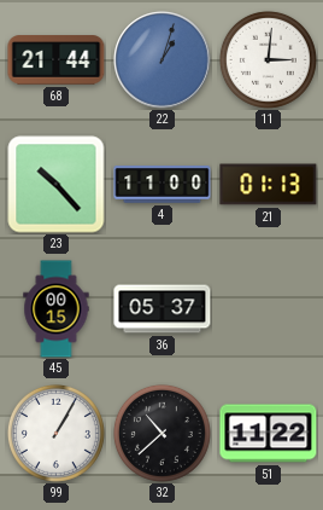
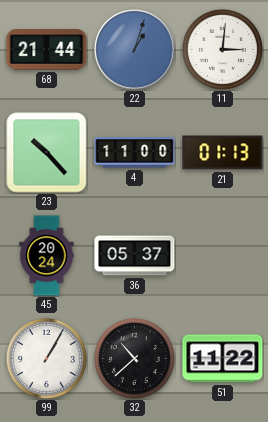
45: 00:15 -> 20:24 (47, 256)
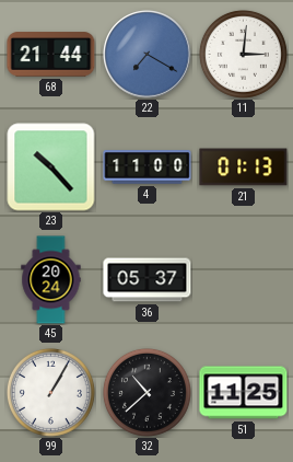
22: 1:03 -> 7:20 (148, 55)
51: 11:22 -> 11:25 (244, 393)
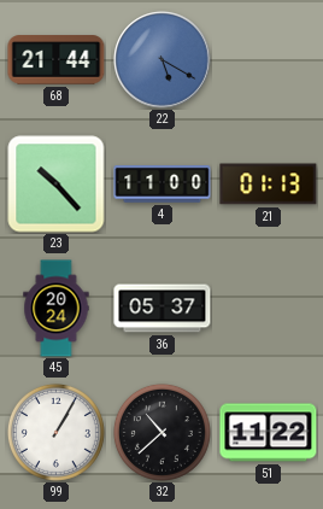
22: 7:20 -> 5:20 (163, 60)
11: 3:01 -> none (243, 54)
51: 11:25 -> 11:22 (269, 433)
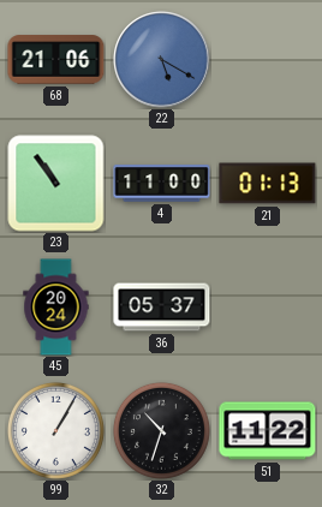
68: 21:44 -> 21:06 (56, 60)
23: 10:23 -> 10:54 (56, 184)
32: 10:38 -> 10:33 (161, 430)
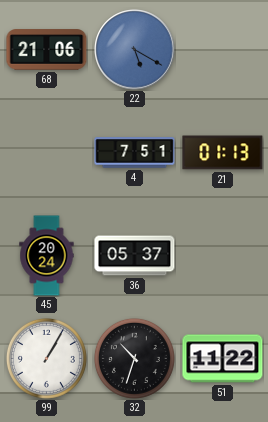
23: 10:54 -> none (56, 184)
4: 11:00 -> 7:51 (135, 153)
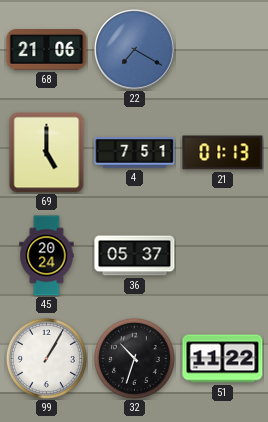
22: 5:20 -> 7:20 (135, 50)
69: none -> 5:00 (47, 152)
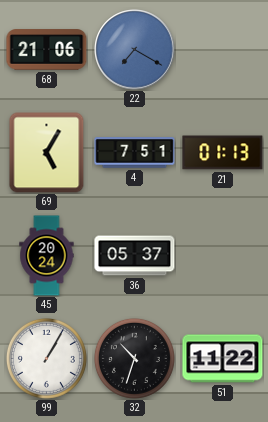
69: 5:00 -> 5:05 (47, 152)
